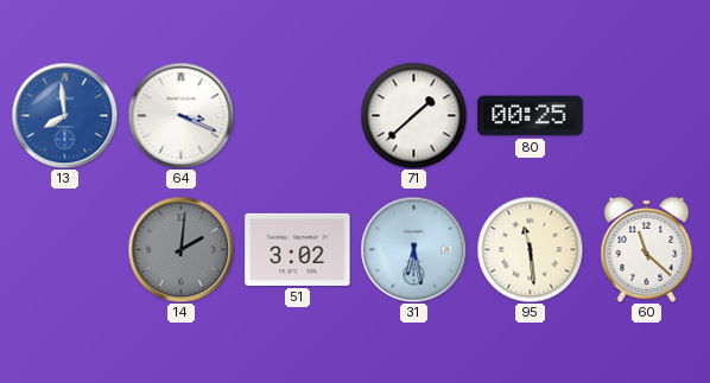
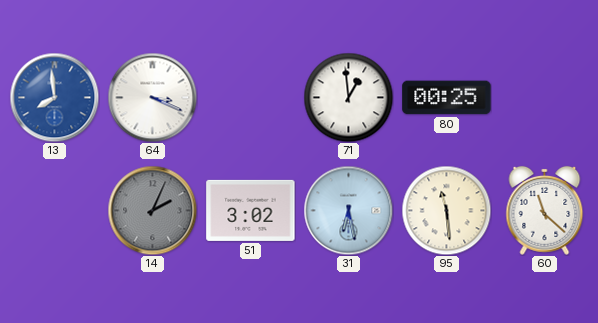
71: 1:38 -> 12:59 (348, 97)
14: 2:01 -> 2:04 (152, 210)
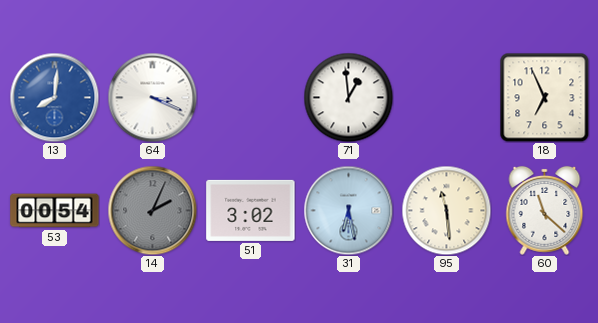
13: 7:59 -> 8:01 (54, 97)
80: 00:25 -> none (447, 98)
18: none -> 6:56 (544, 97)
53: none -> 00:54 (55, 211)
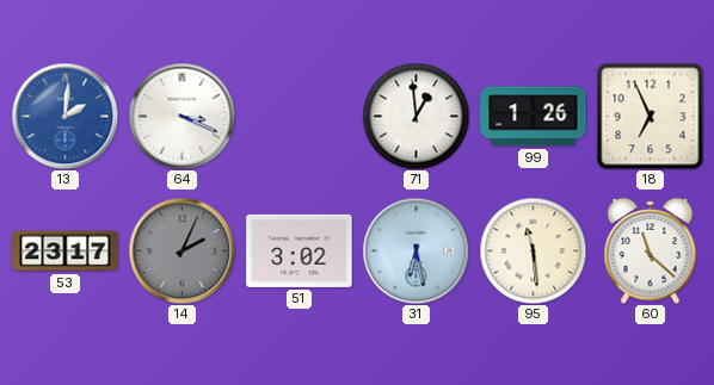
13: 8:01 -> 2:01 (64, 116)
99: none -> 1:26 (534, 117)
53: 00:54 -> 23:17 (66, 252)
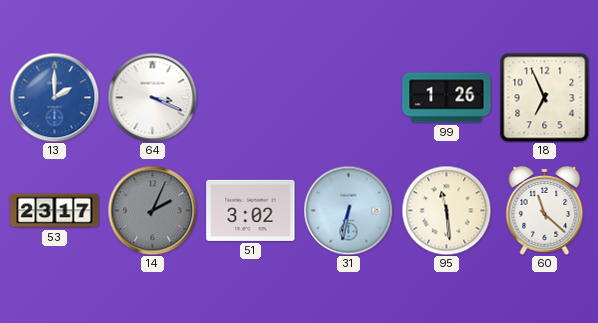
13: 2:01 -> 2:00 (54, 97)
71: 12:59 -> none (416, 116)
31: 6:28 -> 6:32 (348, 210)
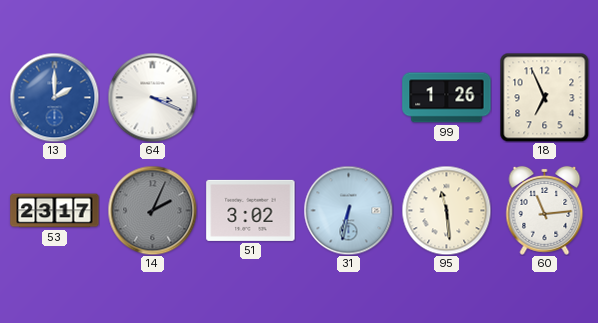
60: 11:22 -> 11:14 (545, 210)
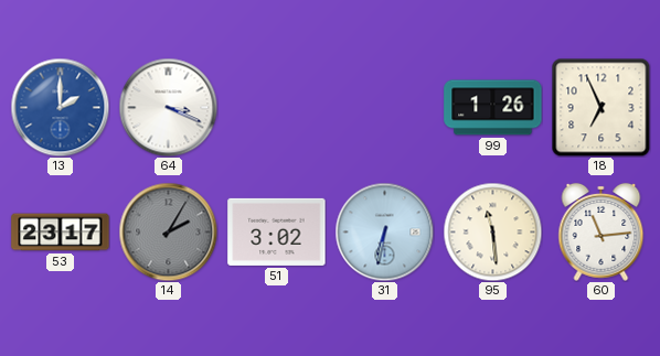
14: 2:04 -> 2:05 (168, 231)
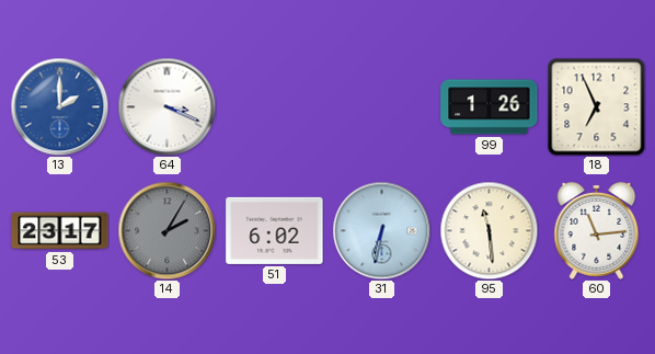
51: 3:02 -> 6:02 (275, 230)
